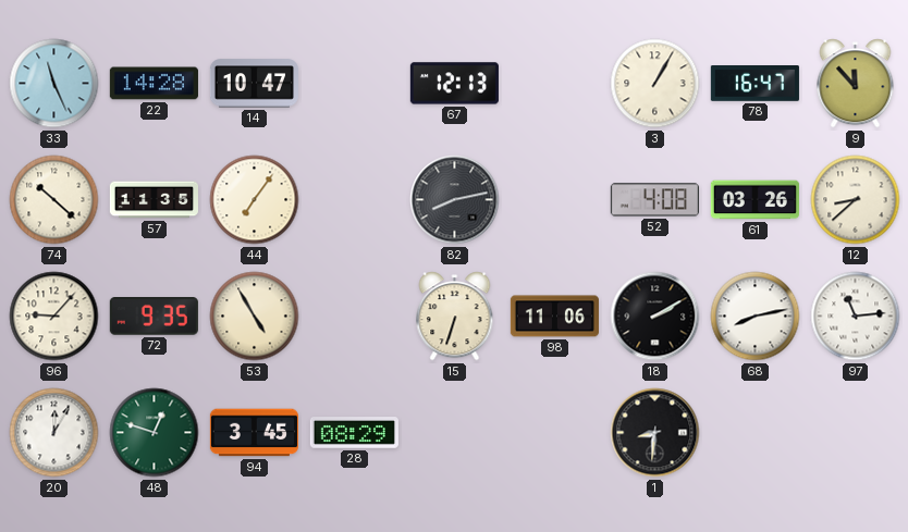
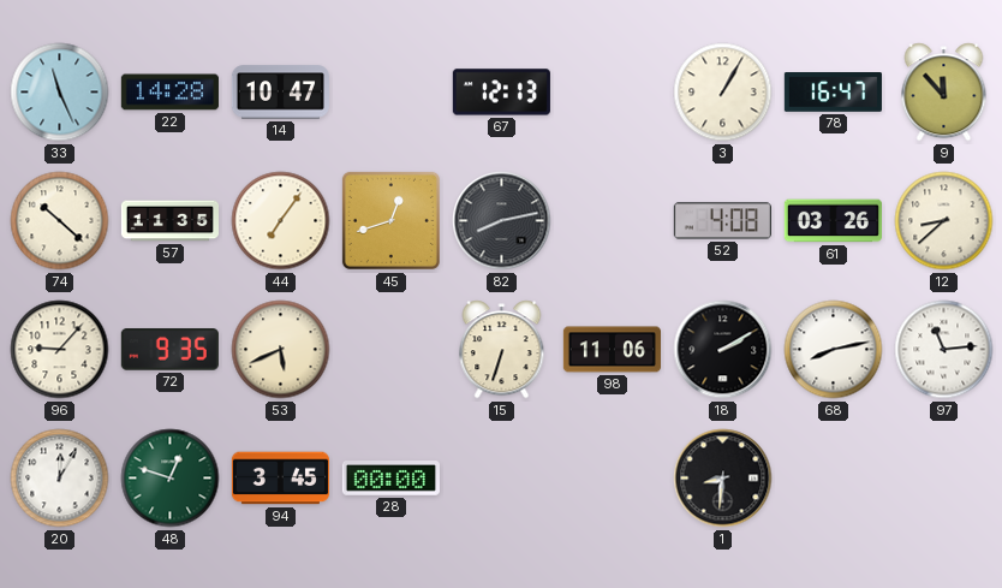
45: none -> 12:42 (390, 220)
53: 4:55 -> 5:41 (281, 350)
28: 08:29 -> 00:00 (390, 479)
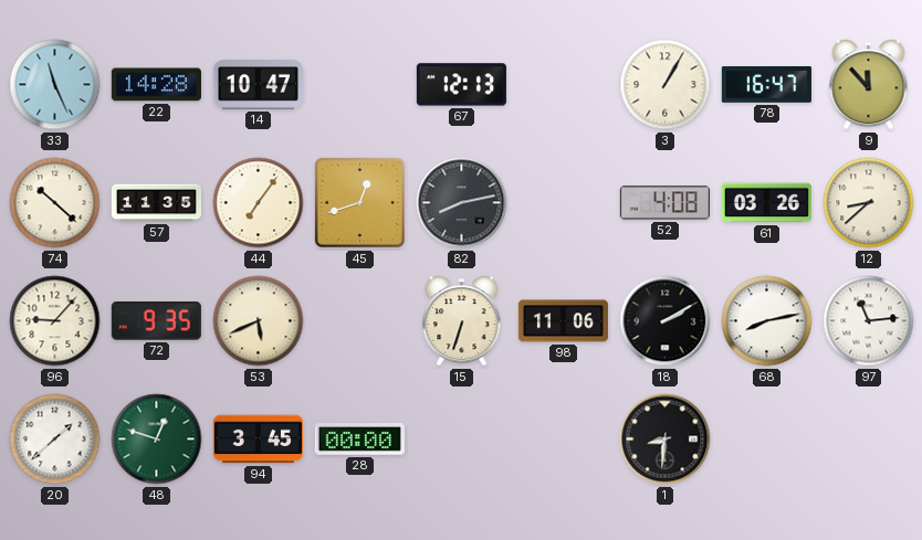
20: 12:05 -> 1:38 (55, 440)
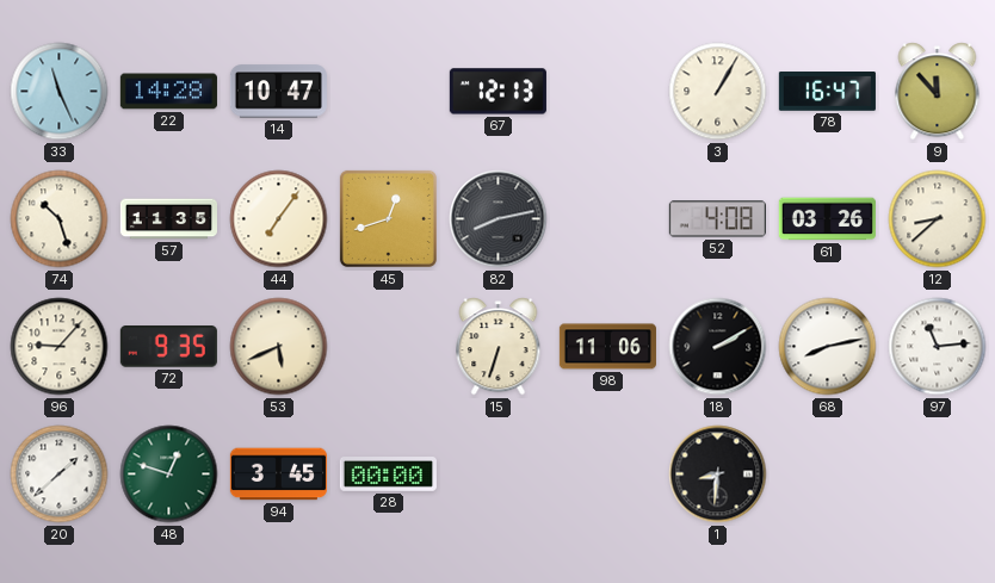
74: 10:22 -> 10:27 (60, 219)
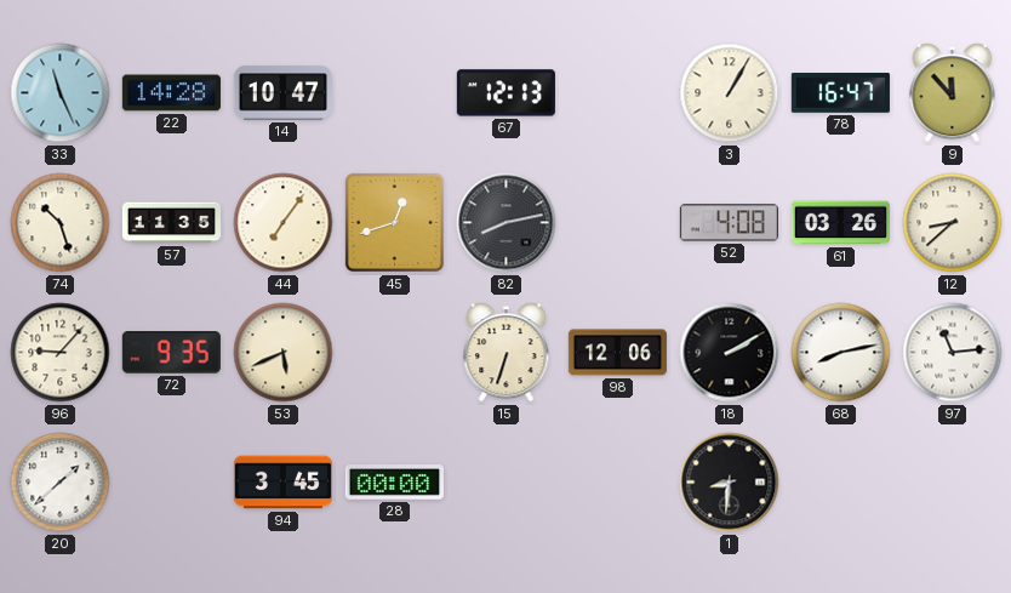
98: 11:06 -> 12:06 (617, 353)
48: 12:48 -> none (169, 475)
